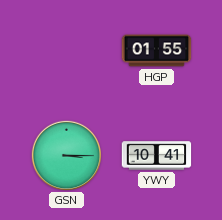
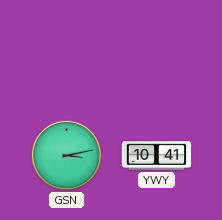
HGP: 01:55 -> none (157, 51)
GSN: 3:15 -> 3:13 (66, 155)
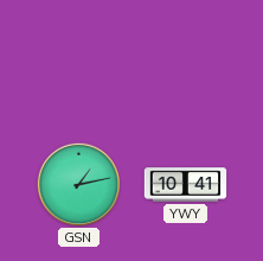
GSN: 3:13 -> 1:13 (78, 184)
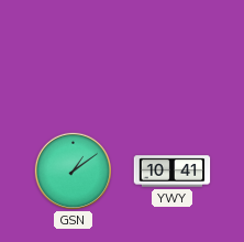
GSN: 1:13 -> 1:09 (73, 170)
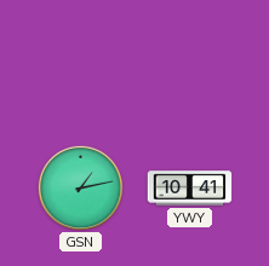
GSN: 1:09 -> 1:13 (80, 187)
